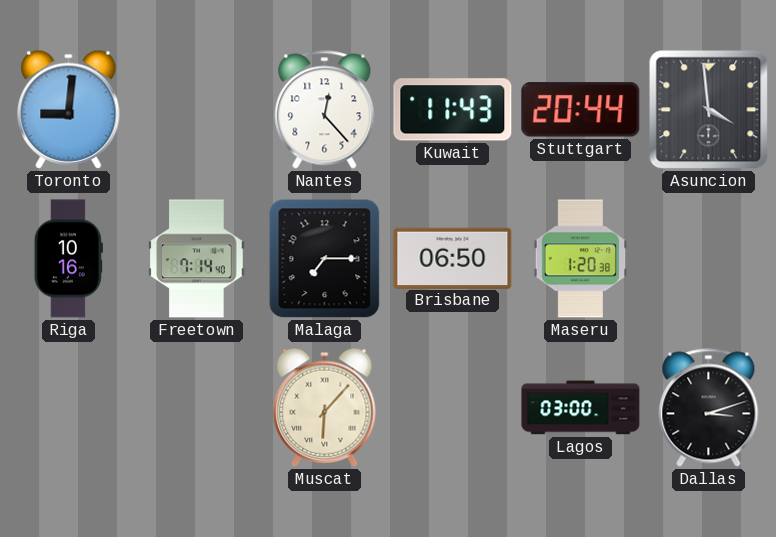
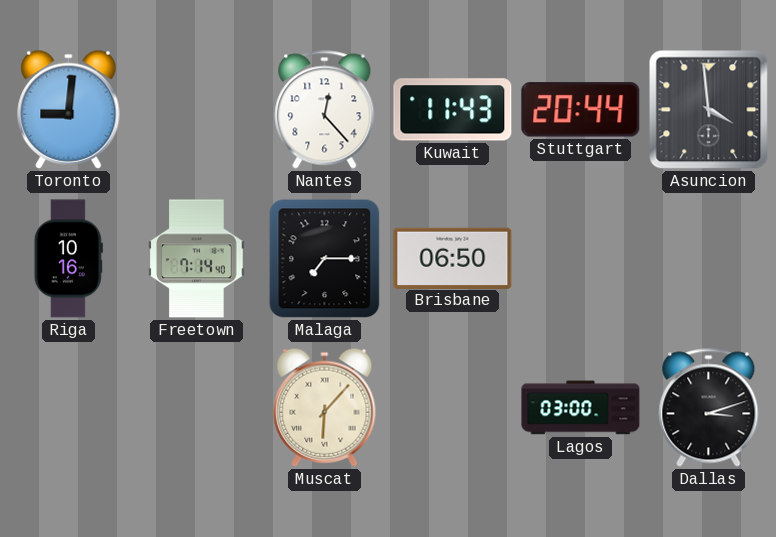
Maseru: 1:20 -> none (580, 259)
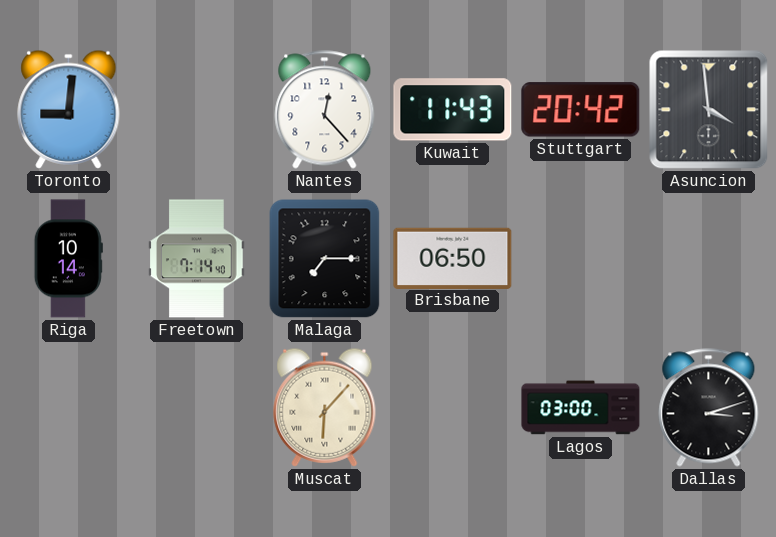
Stuttgart: 20:44 -> 20:42 (581, 110)
Riga: 10:16 -> 10:14 (68, 259)
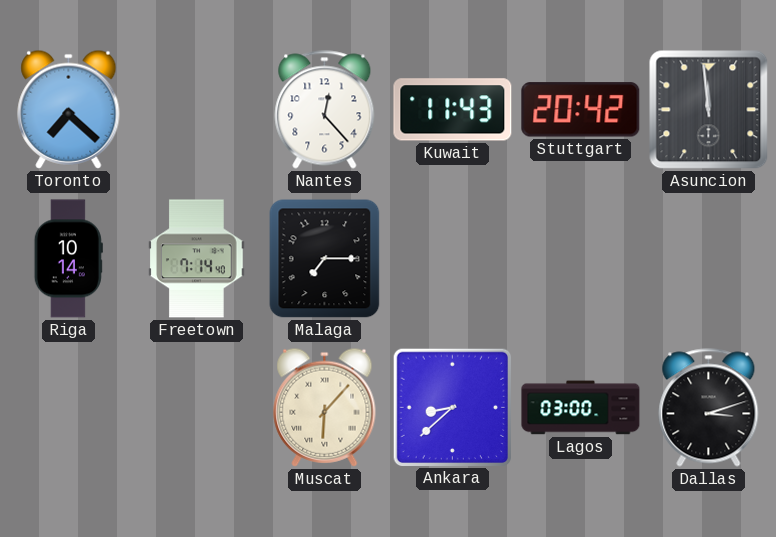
Toronto: 9:01 -> 7:22 (69, 109)
Asuncion: 3:59 -> 11:59 (709, 110)
Brisbane: 06:50 -> none (453, 258)
Ankara: none -> 8:38 (452, 407)
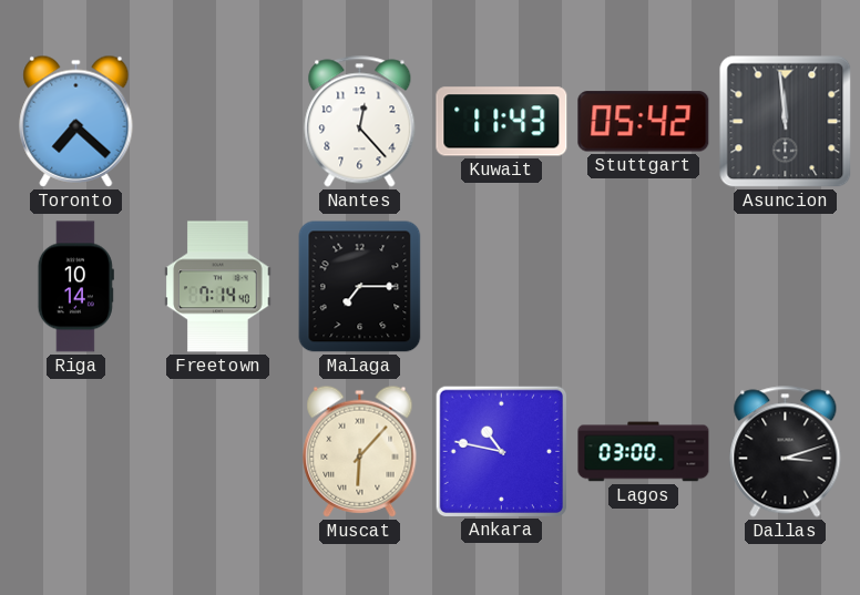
Stuttgart: 20:42 -> 05:42 (644, 122)
Ankara: 8:38 -> 10:47 (501, 451)
